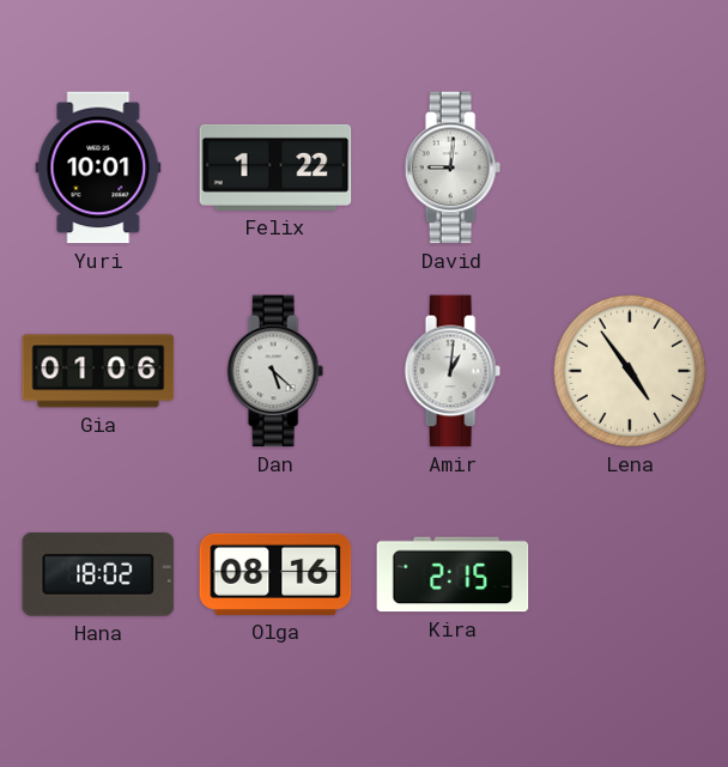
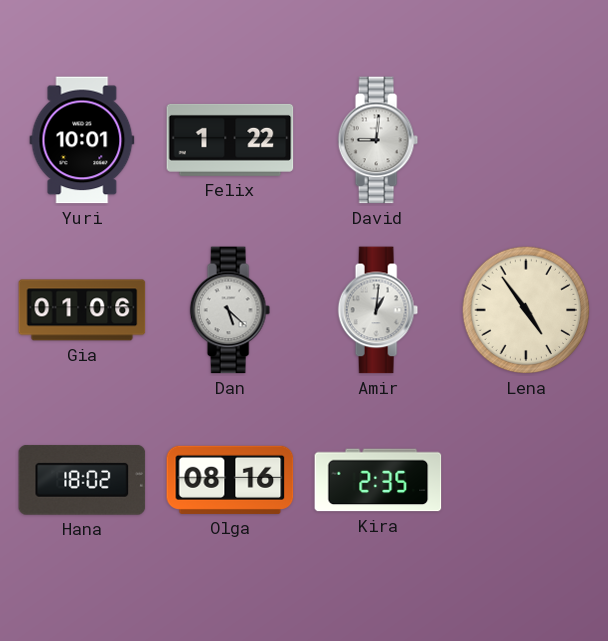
Kira: 2:15 -> 2:35 (378, 480)
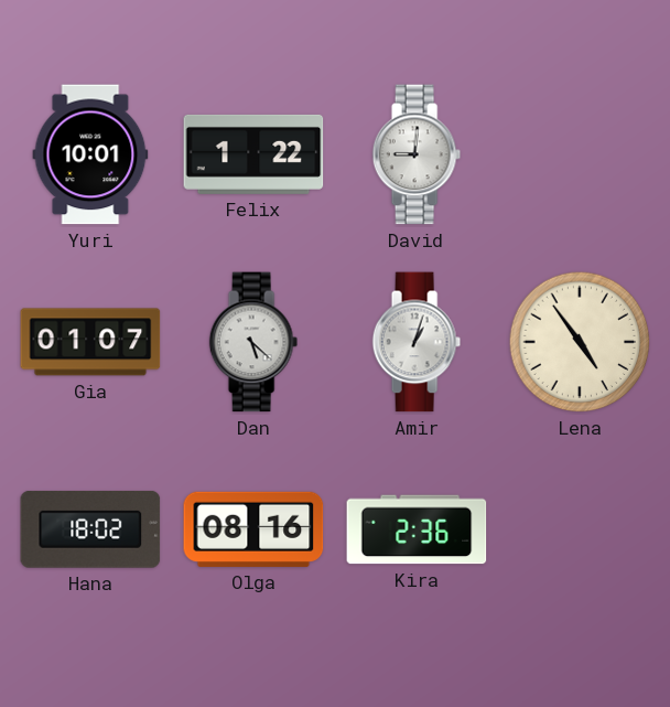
Gia: 01:06 -> 01:07 (90, 342)
Amir: 1:01 -> 1:03 (417, 342)
Kira: 2:35 -> 2:36 (417, 529)
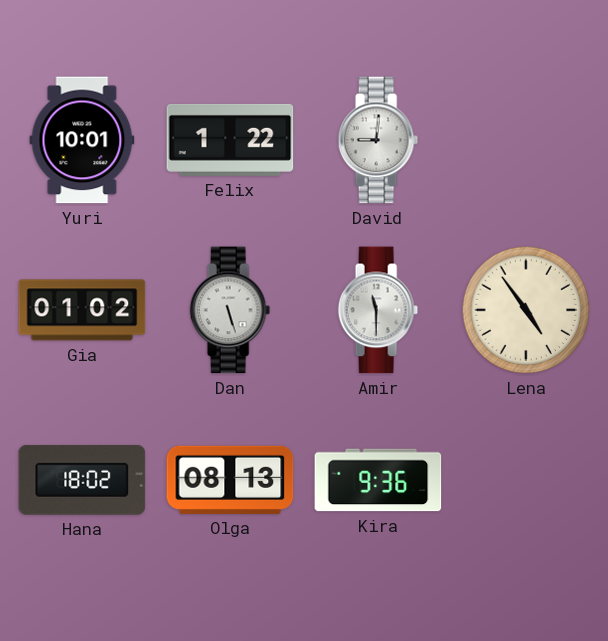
Gia: 01:07 -> 01:02 (82, 310)
Dan: 5:22 -> 5:27 (230, 310)
Amir: 1:03 -> 11:30 (378, 310)
Olga: 08:16 -> 08:13 (230, 480)
Kira: 2:36 -> 9:36 (378, 480)
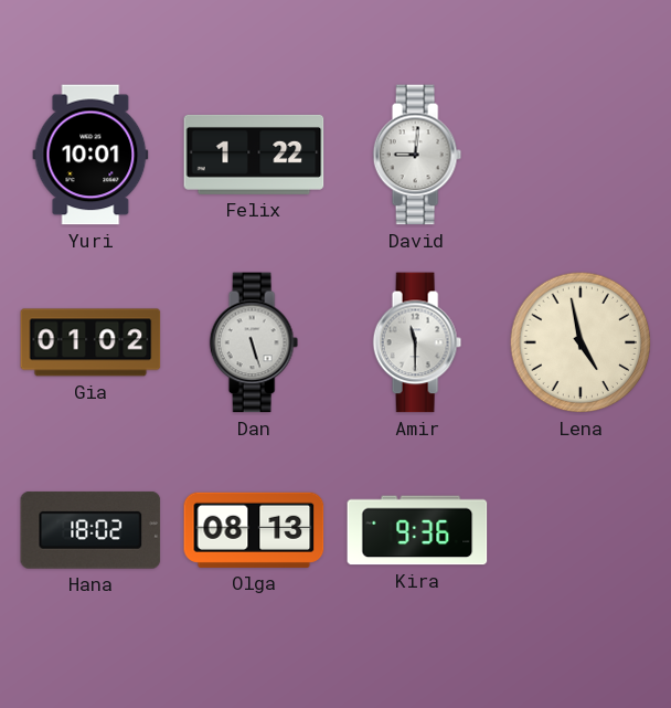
Lena: 4:54 -> 4:58 (581, 342)
